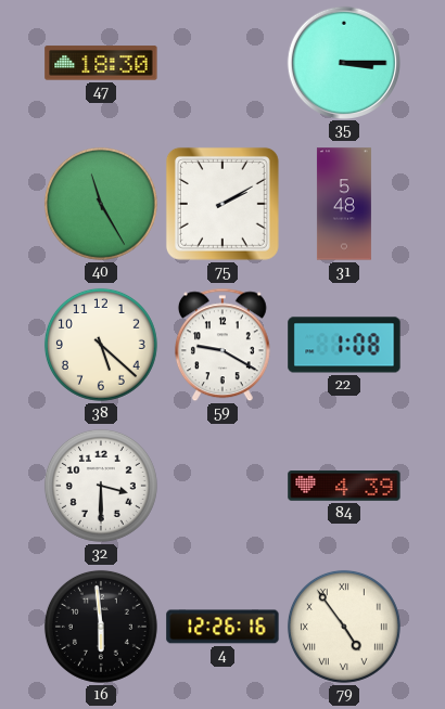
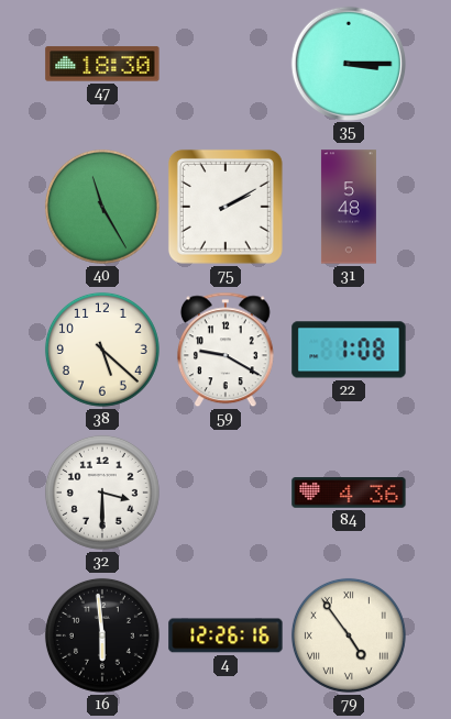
84: 4:39 -> 4:36 (349, 494)
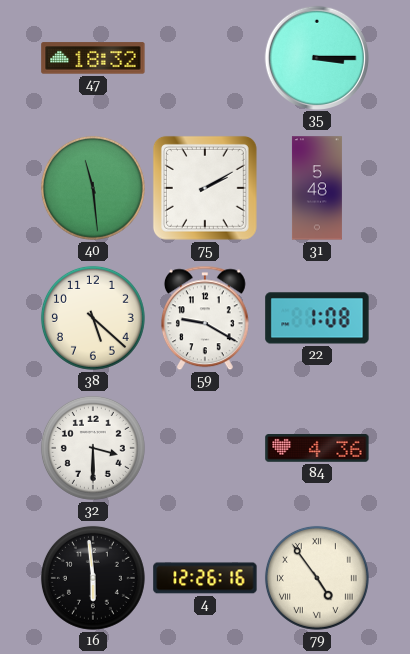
47: 18:30 -> 18:32 (93, 58)
40: 11:25 -> 11:29 (93, 188)
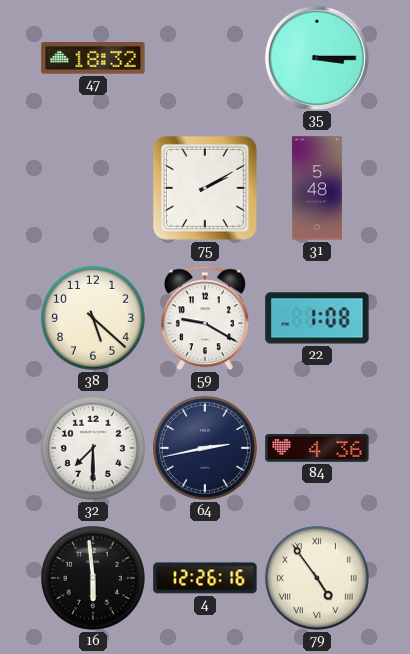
40: 11:29 -> none (93, 188)
32: 3:30 -> 7:30 (93, 448)
64: none -> 2:43 (205, 448)
